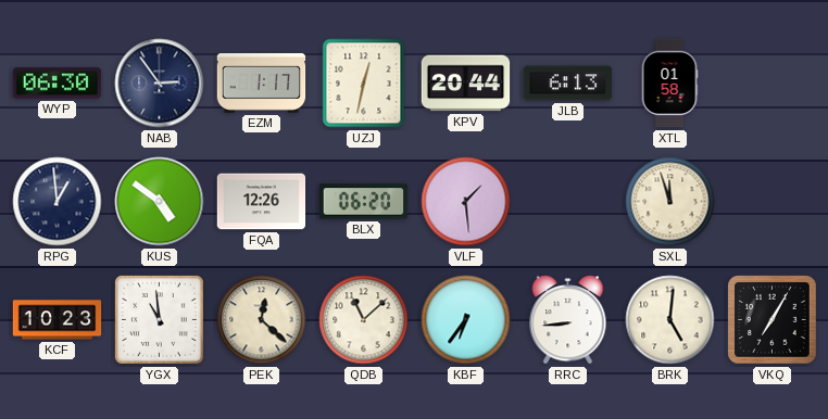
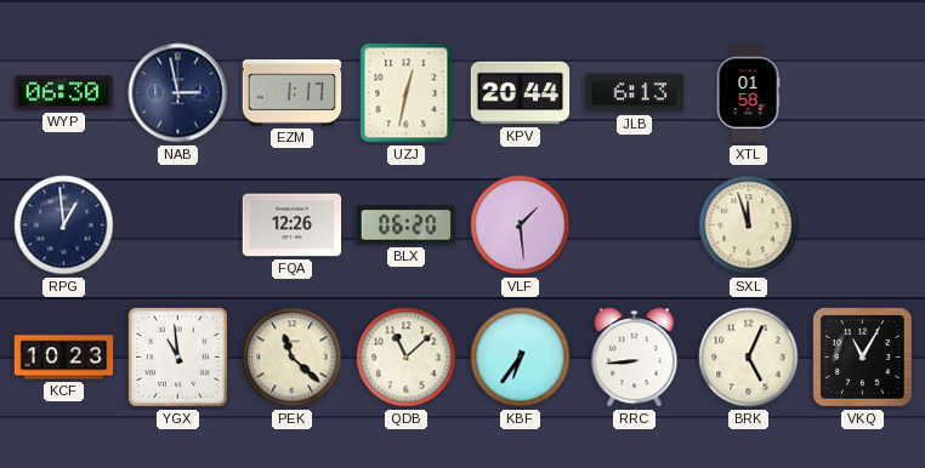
NAB: 2:54 -> 2:58 (178, 93)
KUS: 4:51 -> none (160, 202)
PEK: 12:22 -> 11:22 (293, 358)
BRK: 5:01 -> 5:04 (749, 358)
VKQ: 7:05 -> 11:05 (863, 358)
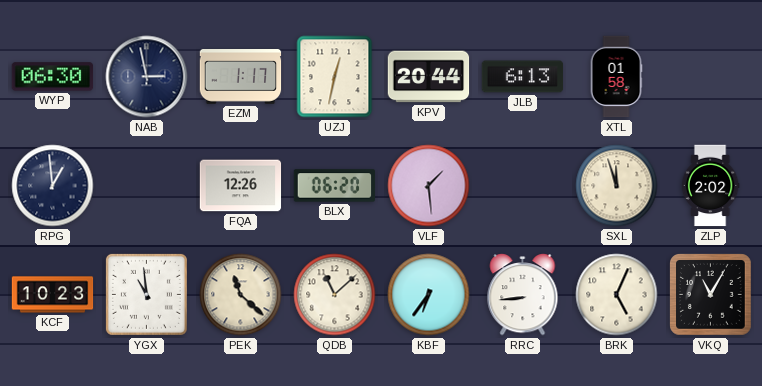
ZLP: none -> 2:02 (710, 186)
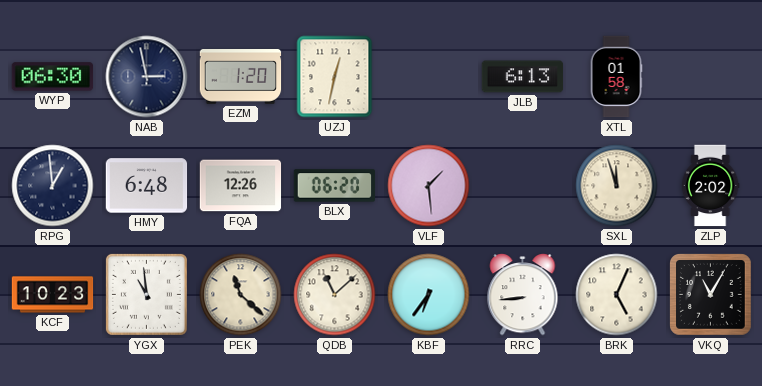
EZM: 1:17 -> 1:20 (241, 77)
KPV: 20:44 -> none (429, 77)
HMY: none -> 6:48 (147, 186)
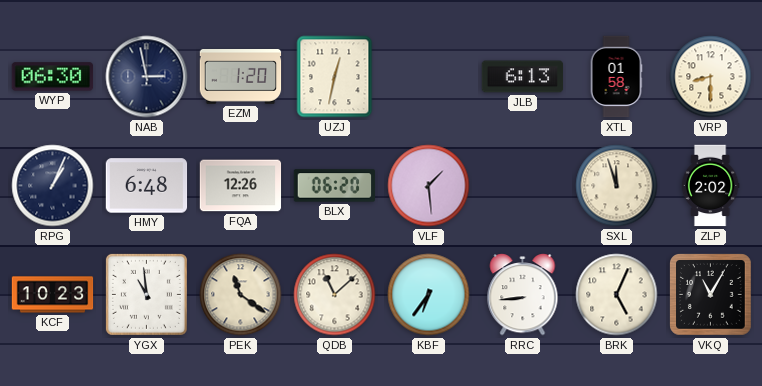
VRP: none -> 8:30 (711, 77)
RPG: 12:59 -> 1:04 (53, 186)
PEK: 11:22 -> 11:21 (241, 295)
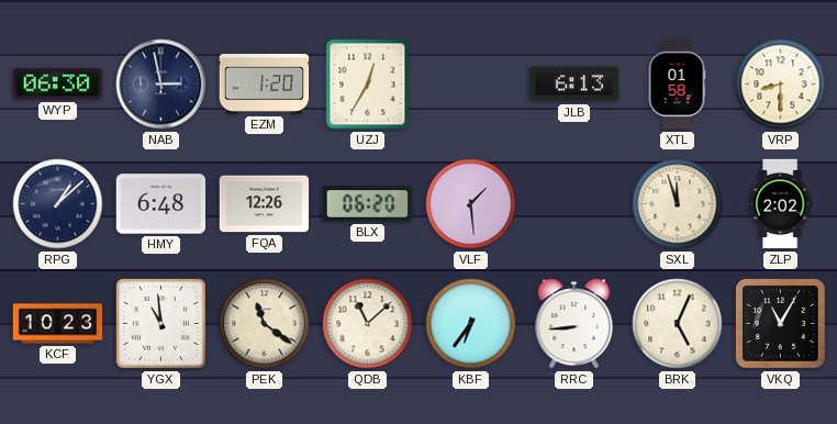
UZJ: 12:32 -> 12:35 (368, 85)
RPG: 1:04 -> 1:08 (58, 204)
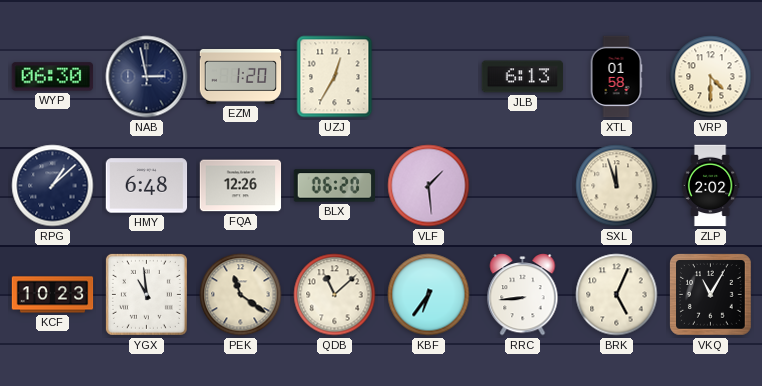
VRP: 8:30 -> 4:30 (711, 77)
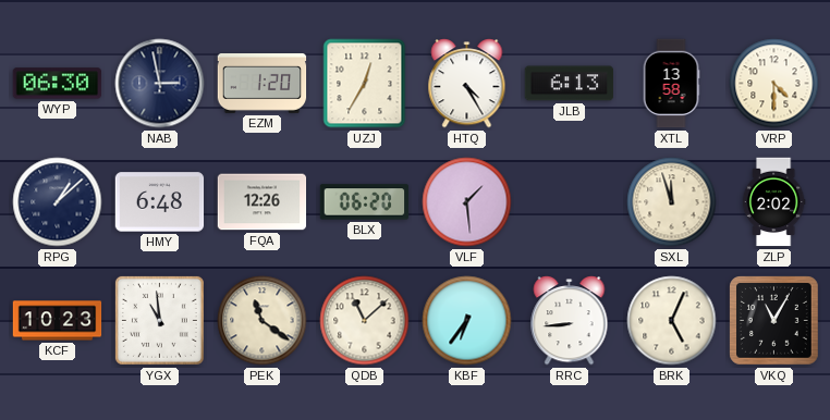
HTQ: none -> 4:25 (467, 84)
XTL: 01:58 -> 13:58 (671, 84)
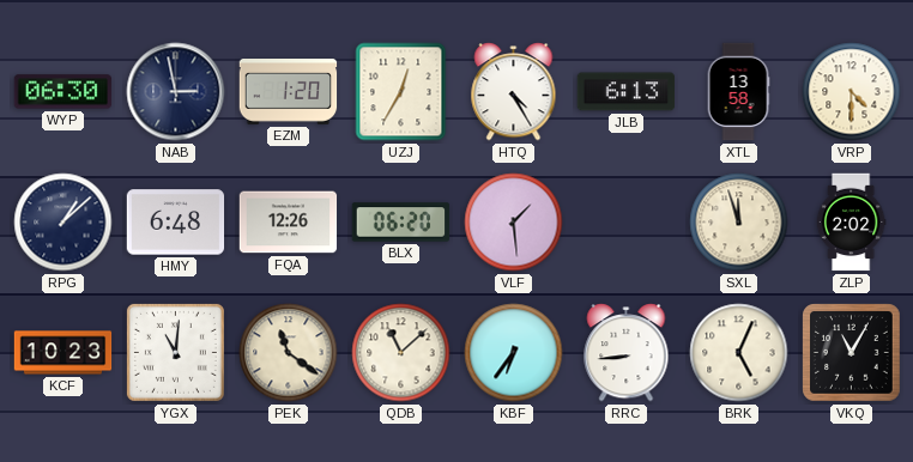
YGX: 10:59 -> 11:01 (175, 352)
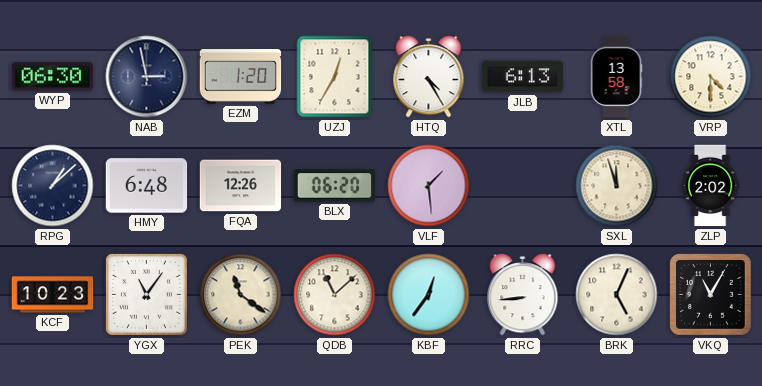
YGX: 11:01 -> 11:06 (146, 294)
KBF: 6:36 -> 12:36 (429, 295)
